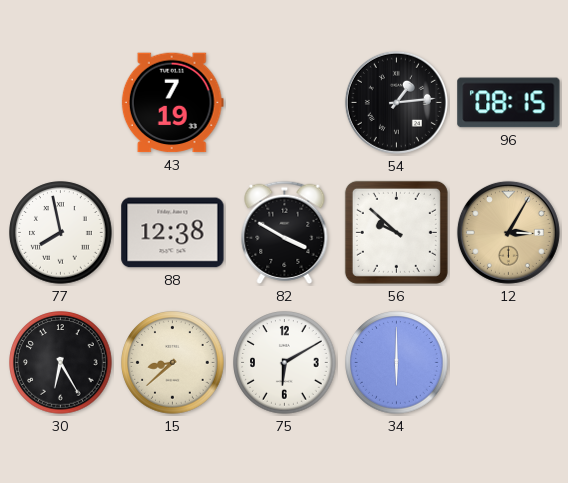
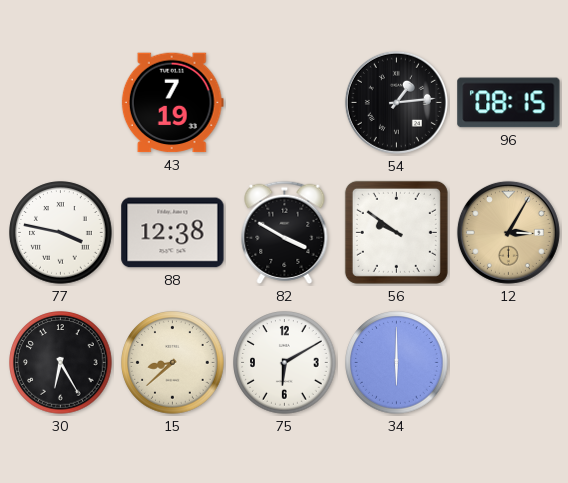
77: 7:58 -> 3:47 (61, 233)
56: 9:52 -> 9:51 (396, 232)
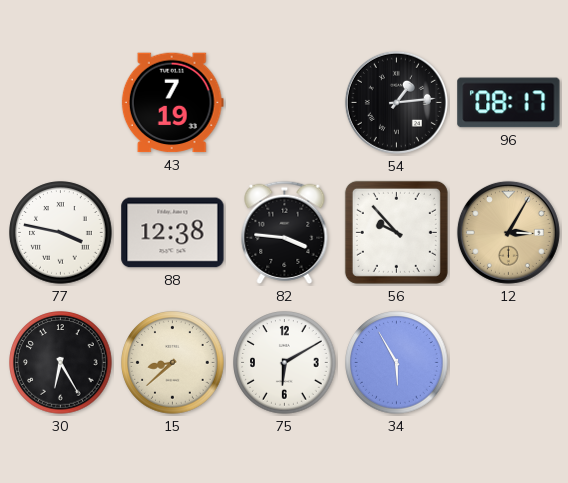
96: 08:15 -> 08:17 (509, 103)
82: 3:50 -> 3:46 (285, 232)
56: 9:51 -> 9:53 (396, 232)
34: 6:00 -> 5:55 (397, 363)
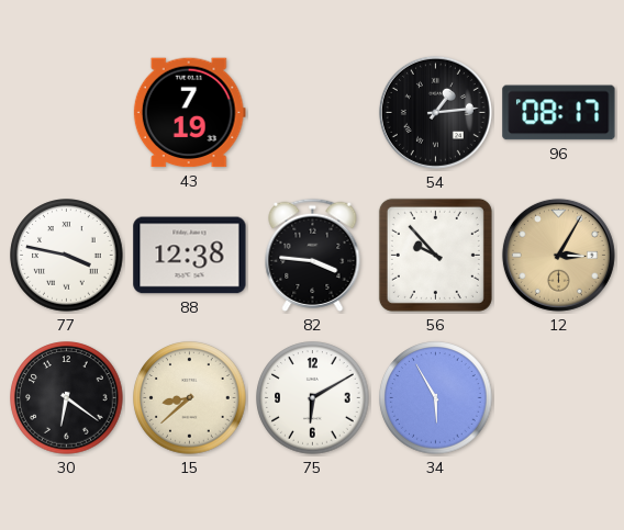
30: 6:25 -> 6:21 (67, 398)
